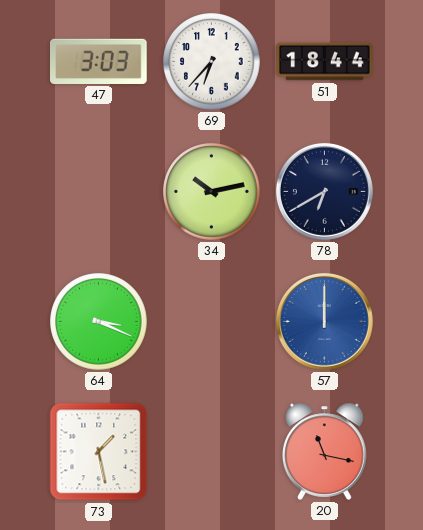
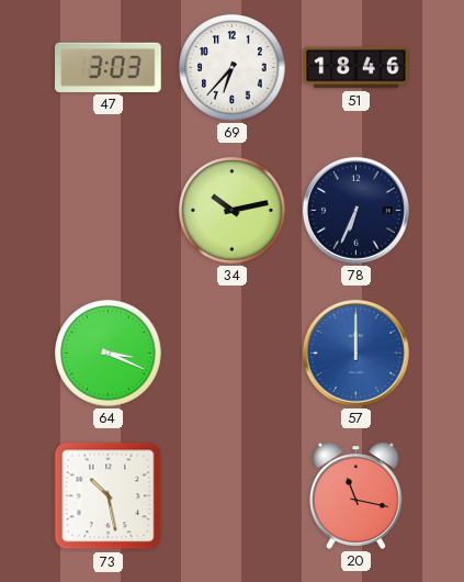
51: 18:44 -> 18:46 (357, 68)
78: 6:40 -> 6:34 (355, 210)
73: 1:28 -> 10:28 (109, 496)
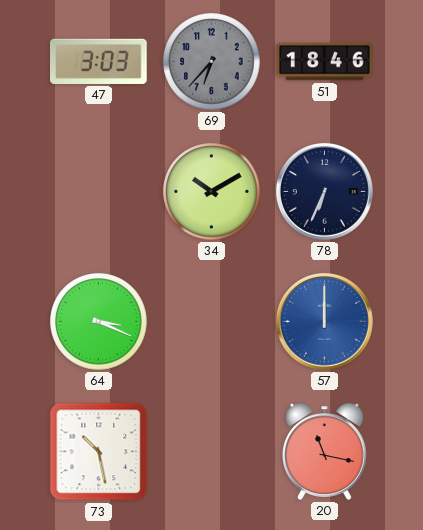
69 dial: white -> grey (212, 62)
34: 10:13 -> 10:10 (212, 192)
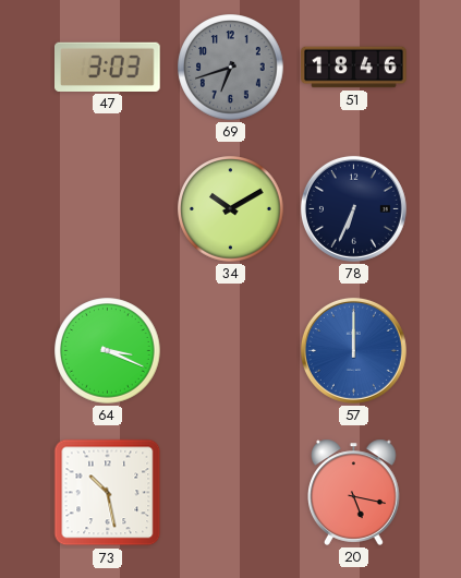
69: 6:37 -> 6:42 (231, 68)
20: 11:17 -> 5:17 (354, 492)
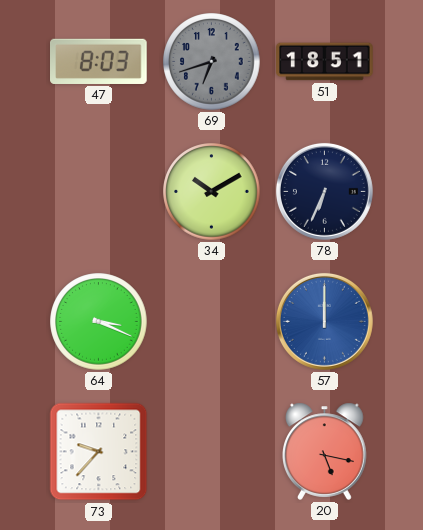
47: 3:03 -> 8:03 (99, 61)
51: 18:46 -> 18:51 (325, 62)
73: 10:28 -> 9:37 (99, 452)
